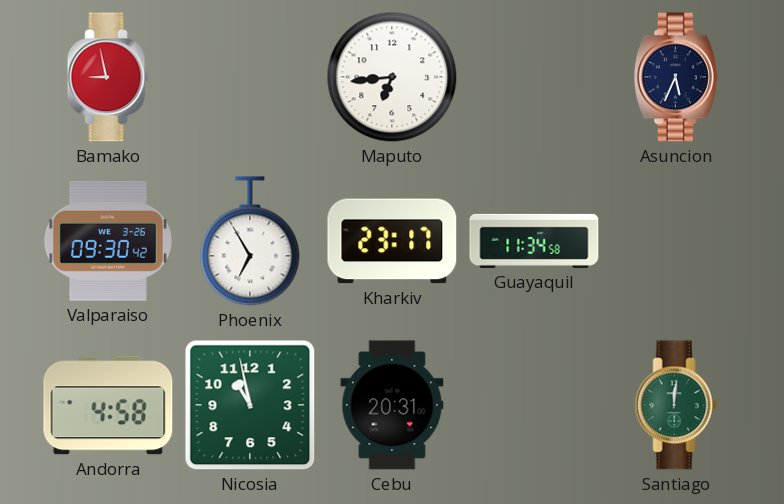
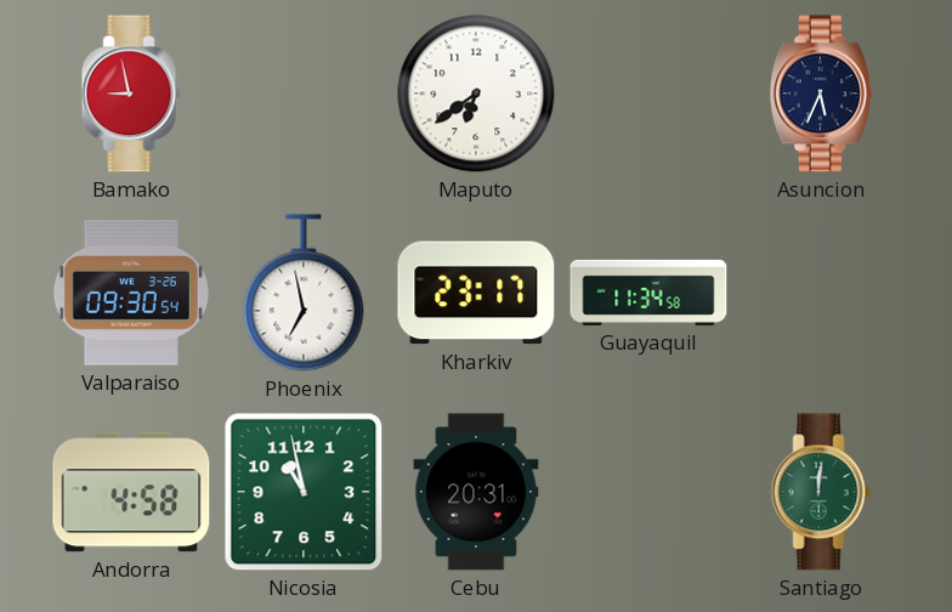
Maputo: 6:44 -> 6:39 (476, 93)
Valparaiso: 09:30:42 -> 09:30:54 (131, 293)
Phoenix: 6:55 -> 6:58 (304, 293)
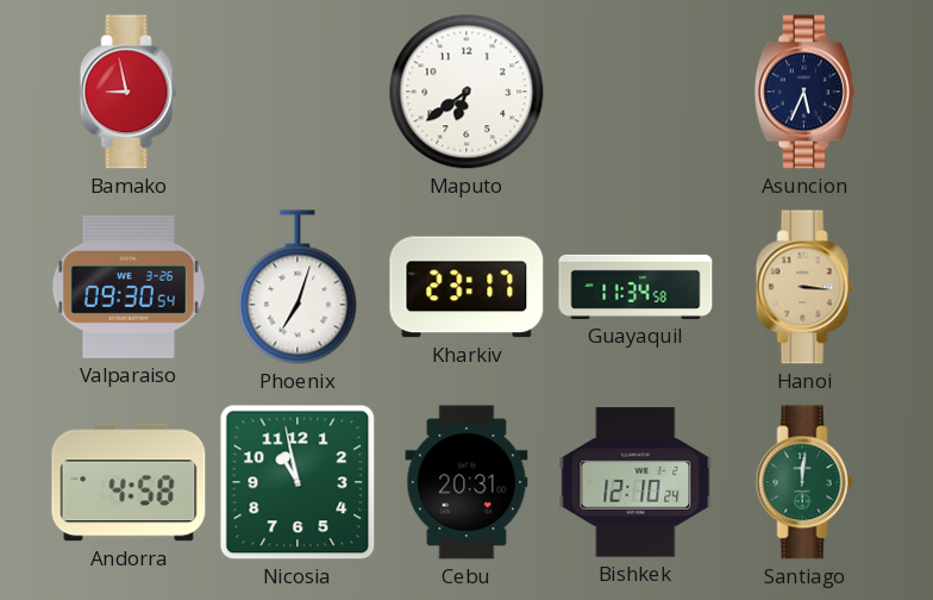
Phoenix: 6:58 -> 7:03 (298, 287)
Hanoi: none -> 3:16 (804, 287)
Bishkek: none -> 12:10 (635, 482)
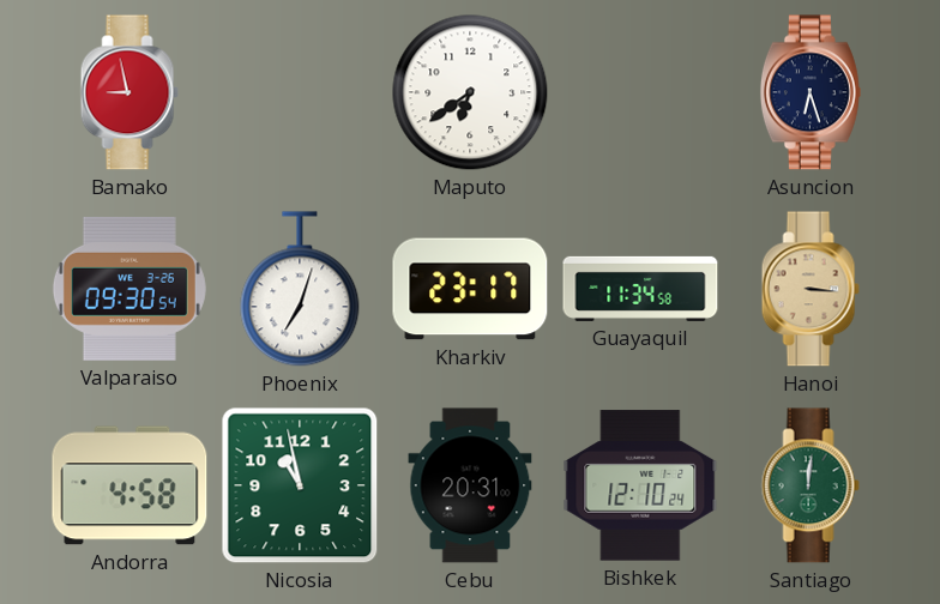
Asuncion: 5:34 -> 6:27 (811, 92)
